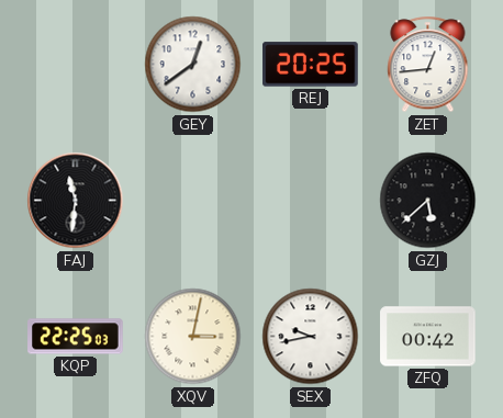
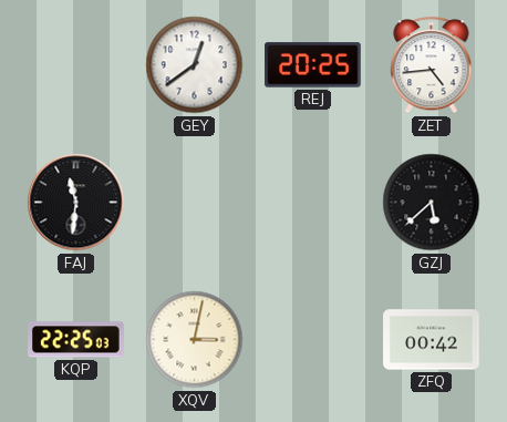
ZET: 12:44 -> 4:44 (432, 65)
SEX: 9:43 -> none (311, 337)
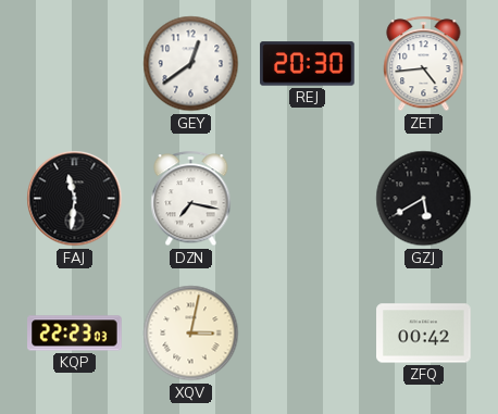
REJ: 20:25 -> 20:30 (308, 64)
DZN: none -> 7:17 (191, 199)
GZJ: 5:38 -> 5:40 (424, 199)
KQP: 22:25 -> 22:23 (75, 334)
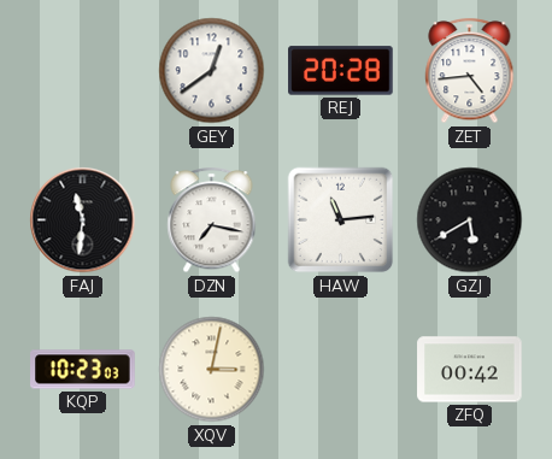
REJ: 20:30 -> 20:28 (341, 71)
HAW: none -> 11:14 (341, 220)
KQP: 22:23 -> 10:23 (83, 370)
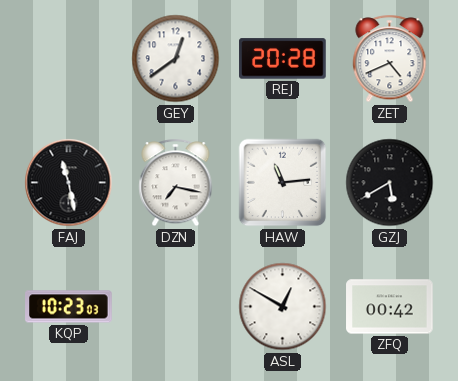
ZET: 4:44 -> 4:41 (390, 59)
FAJ: 11:31 -> 11:28 (69, 183)
XQV: 3:02 -> none (212, 370)
ASL: none -> 12:50 (283, 307)
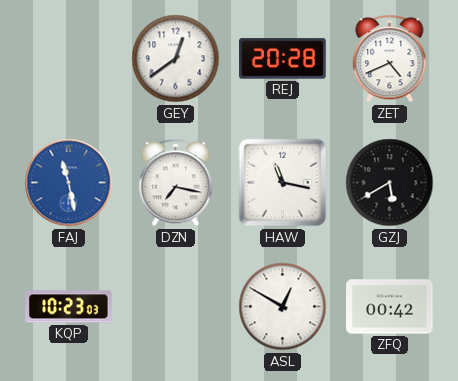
FAJ dial: black -> blue (69, 183)
HAW: 11:14 -> 11:17 (283, 183)
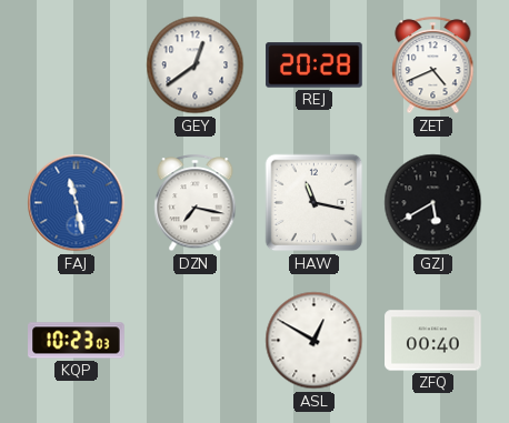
ZFQ: 00:42 -> 00:40 (433, 341)
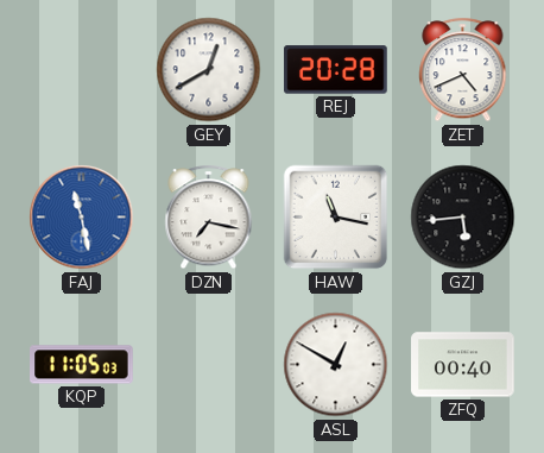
GEY: 12:39 -> 12:40 (209, 70)
GZJ: 5:40 -> 5:44 (463, 218)
KQP: 10:23 -> 11:05 (82, 365)
